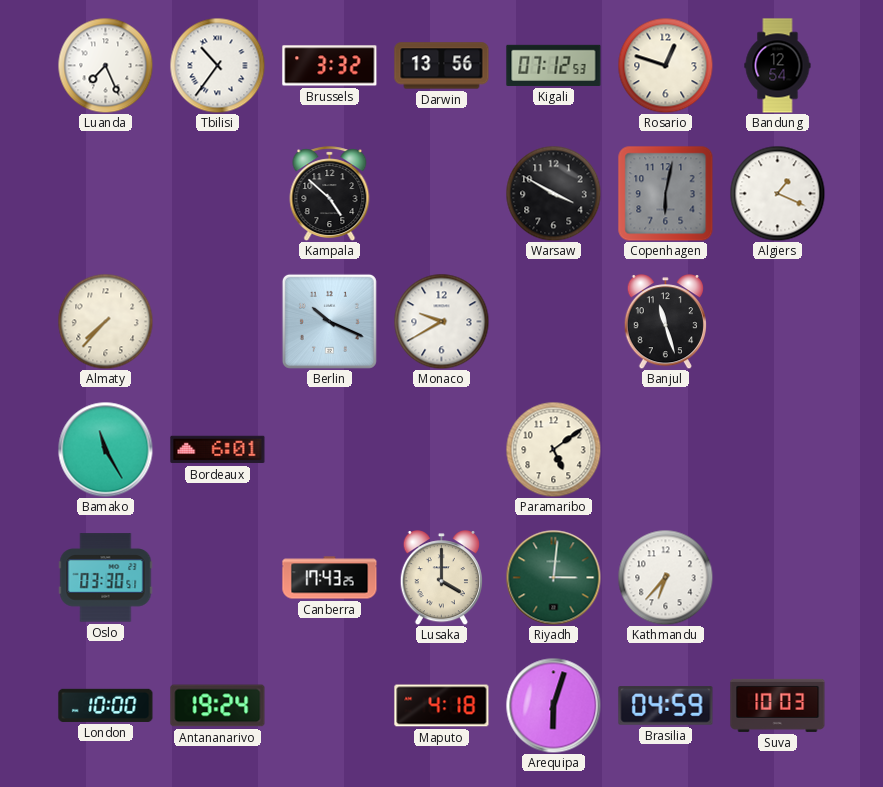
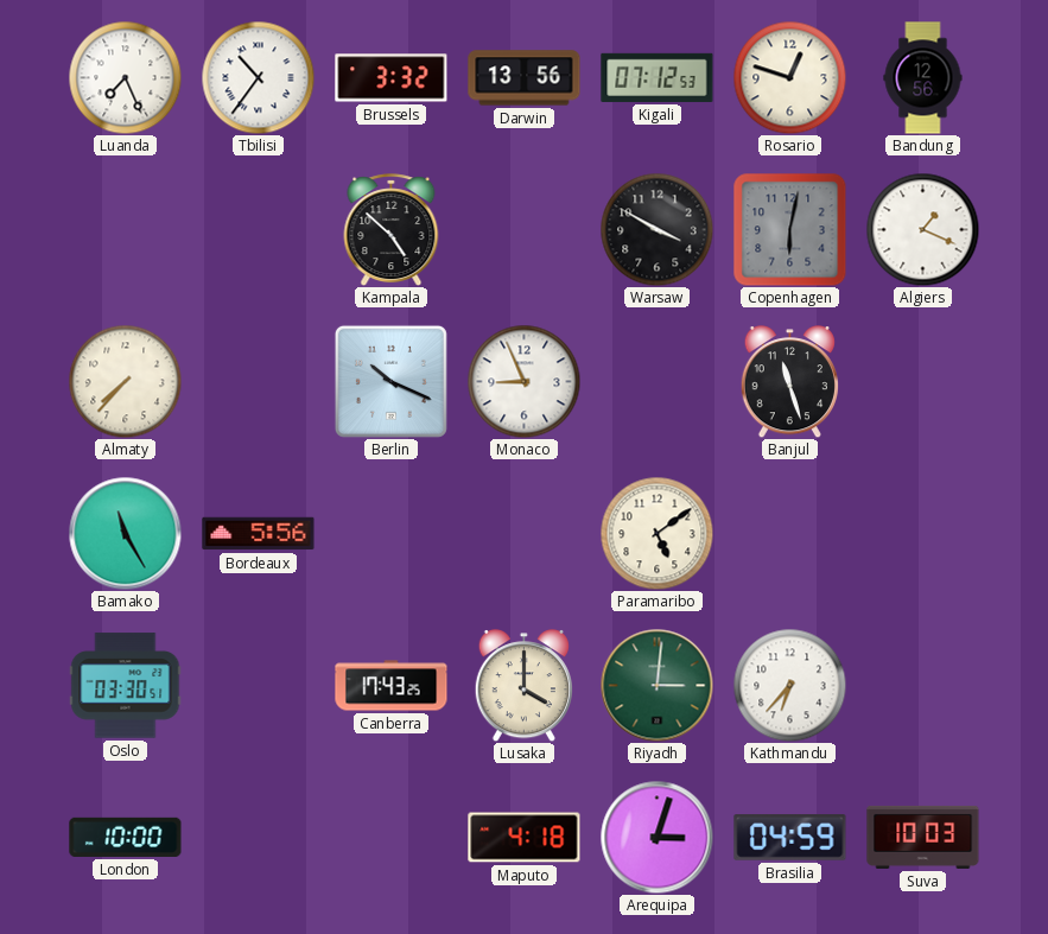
Bandung: 12:54 -> 12:56 (923, 78)
Monaco: 9:40 -> 8:56 (523, 381)
Bordeaux: 6:01 -> 5:56 (259, 534)
Antananarivo: 19:24 -> none (218, 706)
Arequipa: 6:03 -> 3:03 (656, 837)
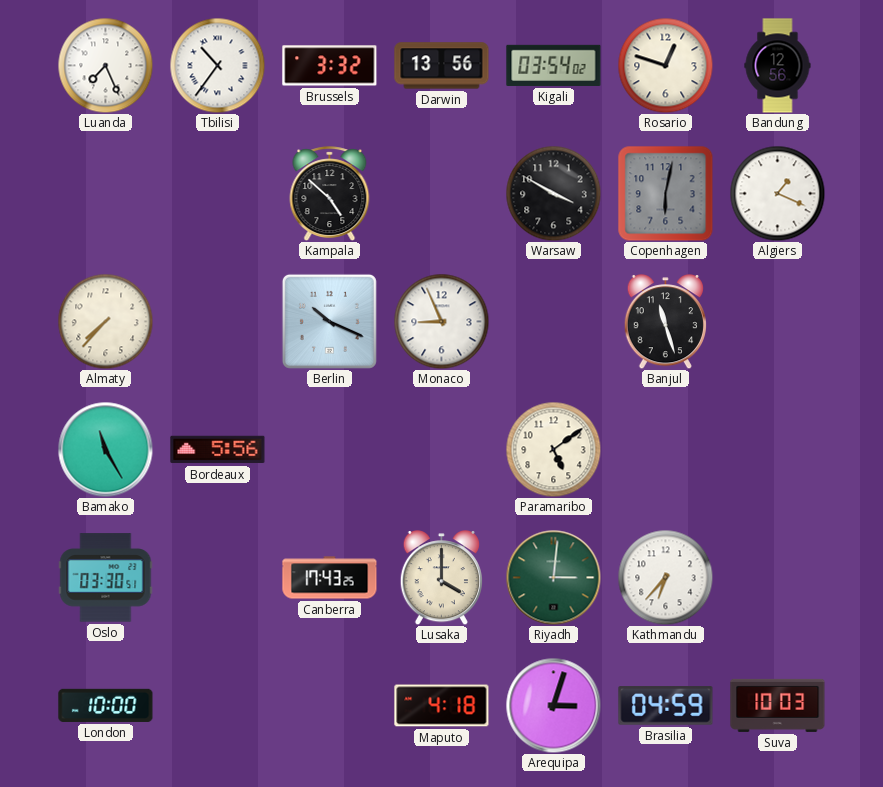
Kigali: 07:12 -> 03:54 (554, 65)
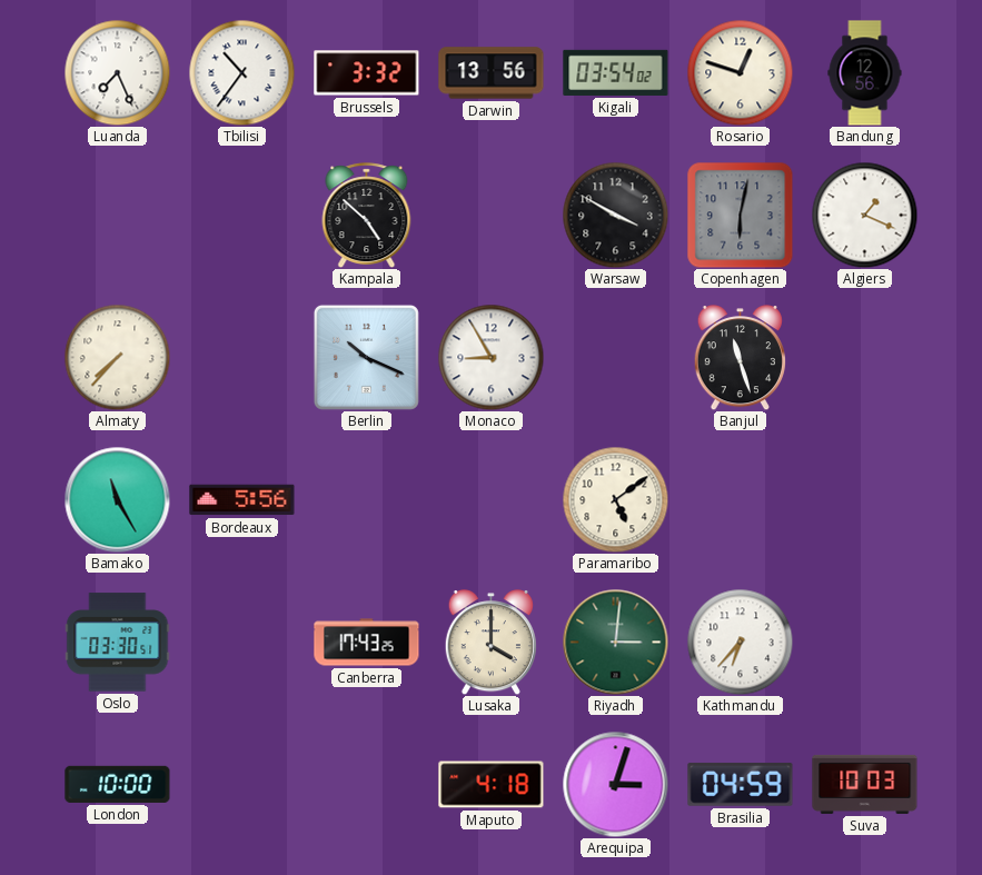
Monaco: 8:56 -> 8:55 (490, 357)
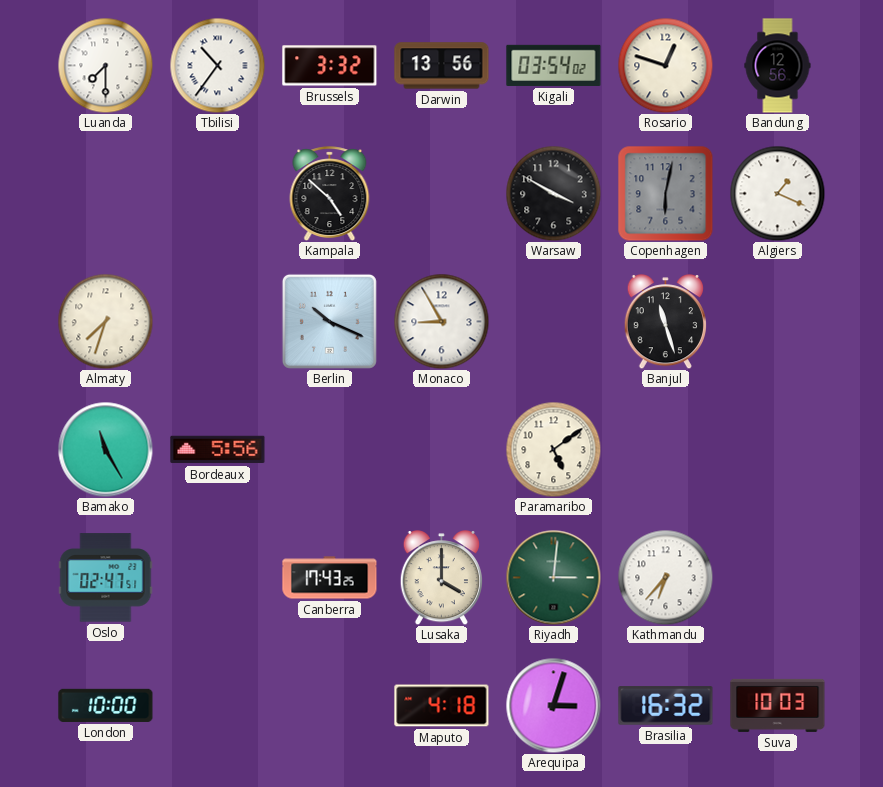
Luanda: 7:26 -> 7:30 (105, 65)
Almaty: 7:37 -> 7:33 (105, 321)
Oslo: 03:30 -> 02:47 (106, 578)
Brasilia: 04:59 -> 16:32 (666, 706)
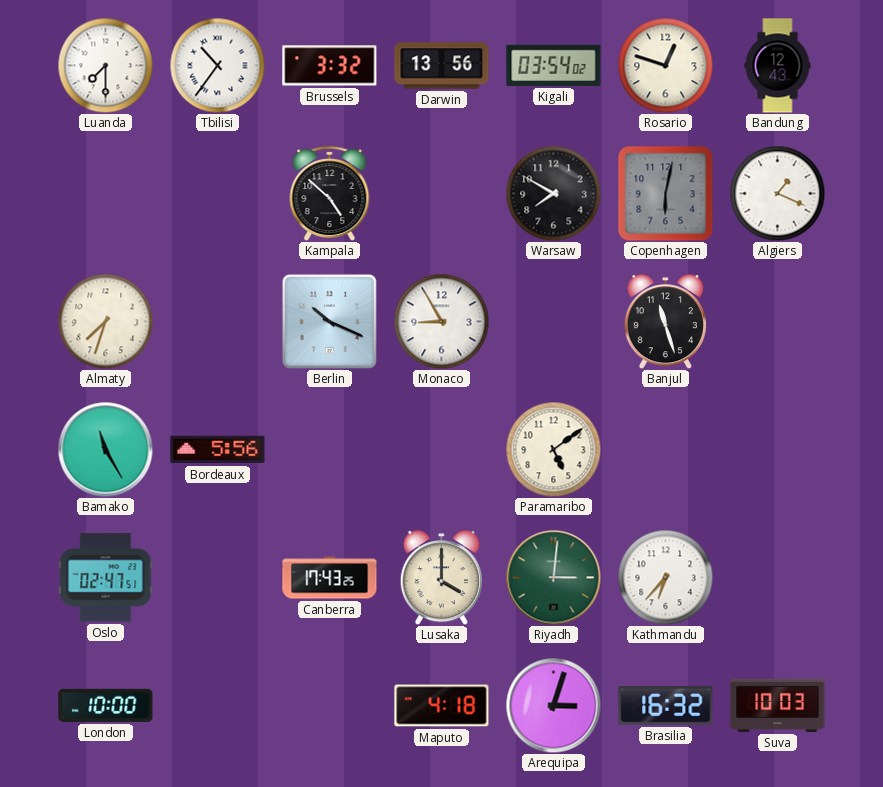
Bandung: 12:56 -> 12:43 (778, 66)
Warsaw: 3:50 -> 7:50 (553, 193)
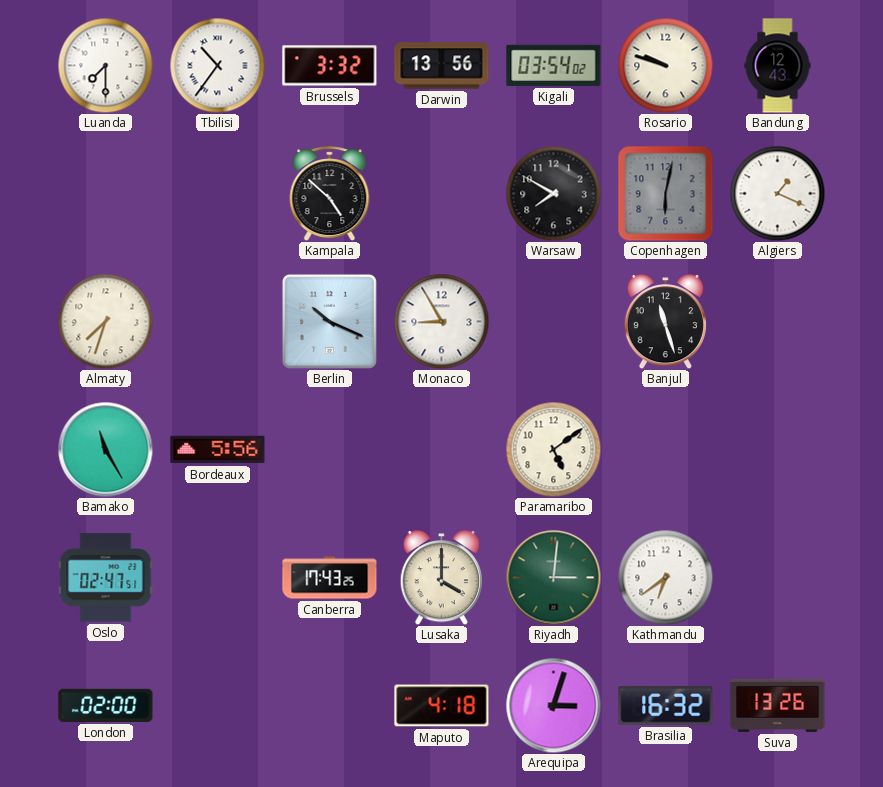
Rosario: 12:48 -> 9:48 (665, 65)
Kathmandu: 6:37 -> 6:39 (665, 577)
London: 10:00 -> 02:00 (106, 705)
Suva: 10:03 -> 13:26 (778, 705)
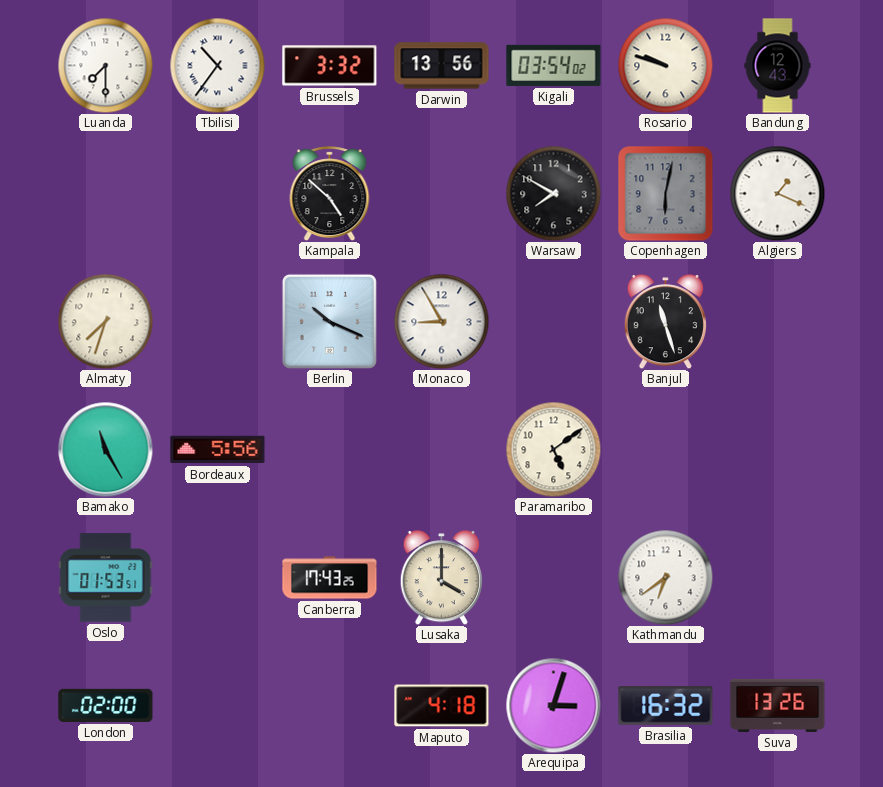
Oslo: 02:47 -> 01:53 (106, 578)
Riyadh: 3:01 -> none (553, 577)
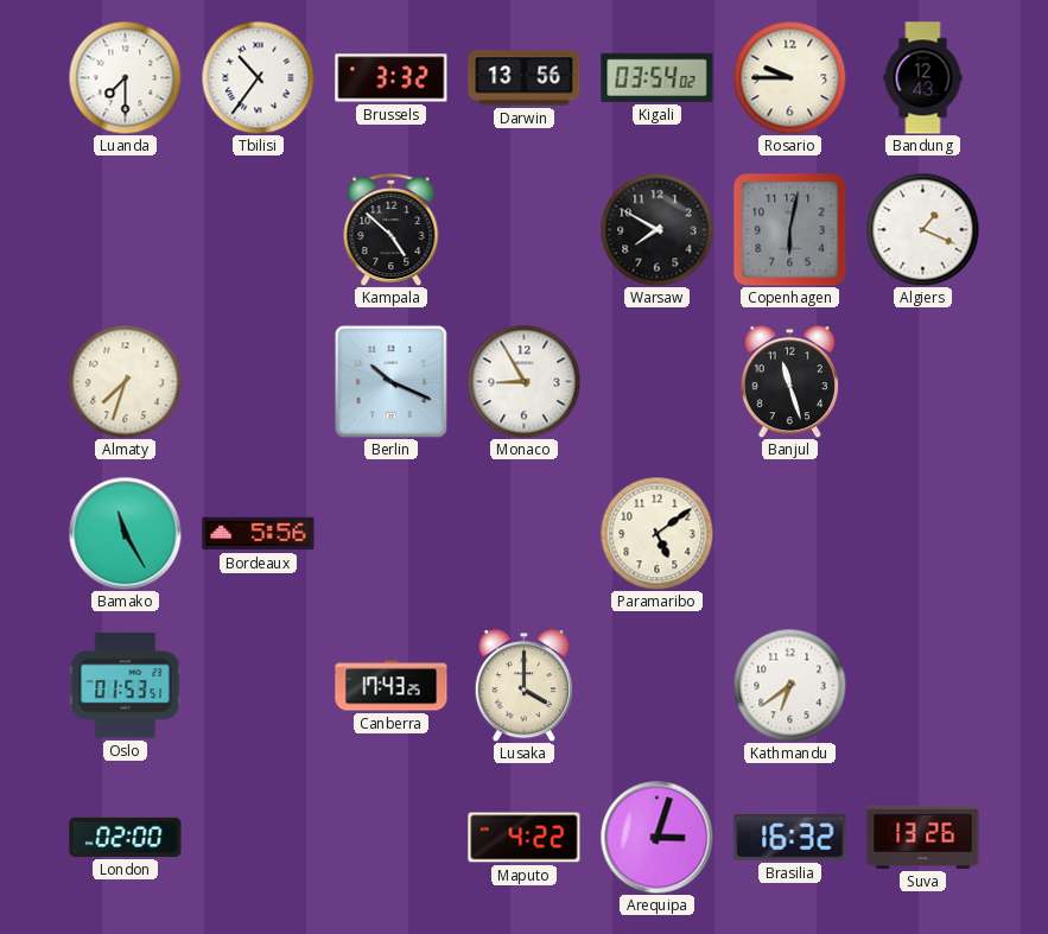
Rosario: 9:48 -> 9:45 (789, 77)
Maputo: 4:18 -> 4:22 (525, 838)
